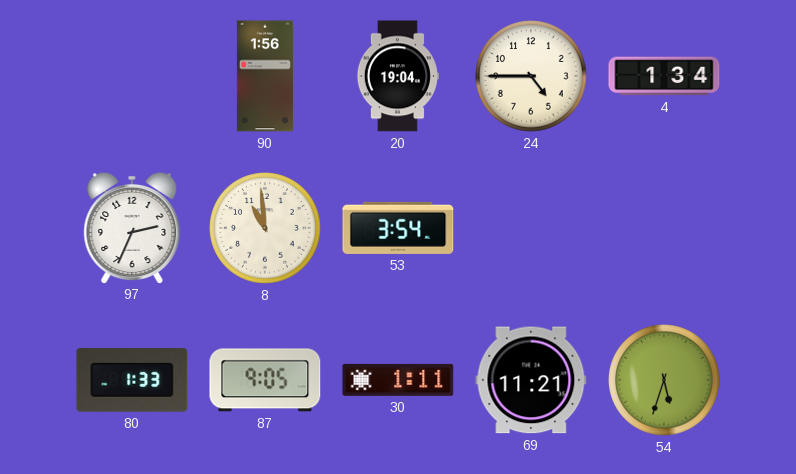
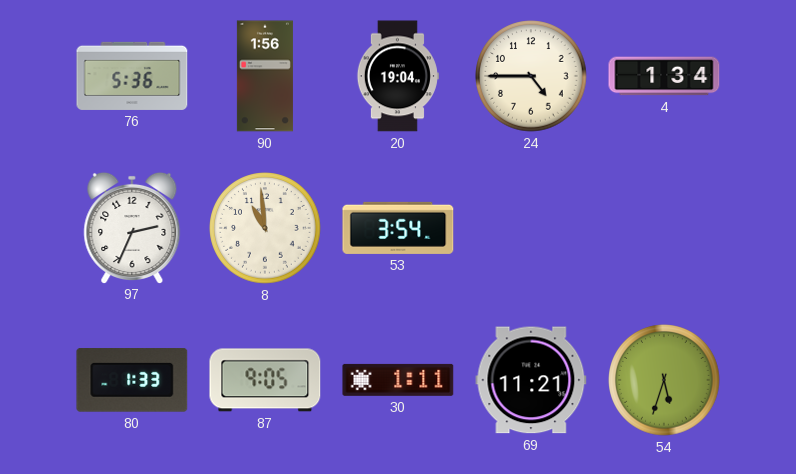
76: none -> 5:36 (132, 76)
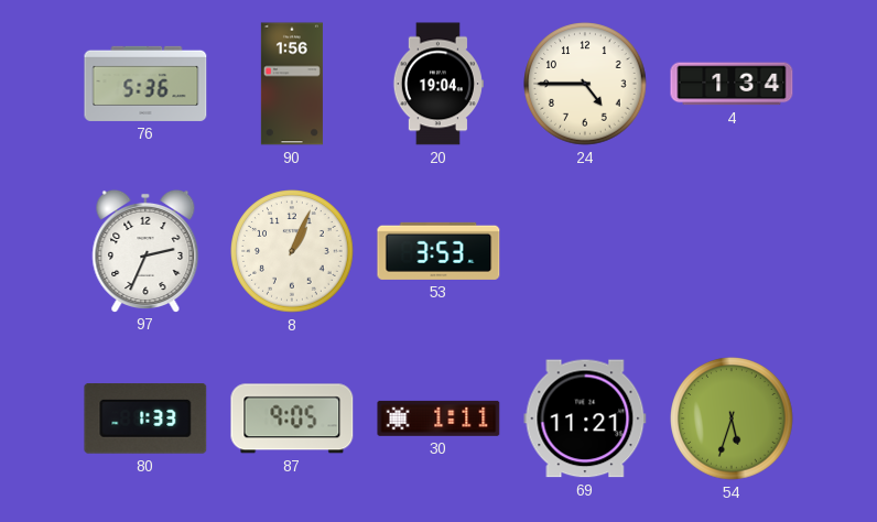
8: 10:59 -> 1:04 (292, 251)
53: 3:54 -> 3:53 (438, 251)
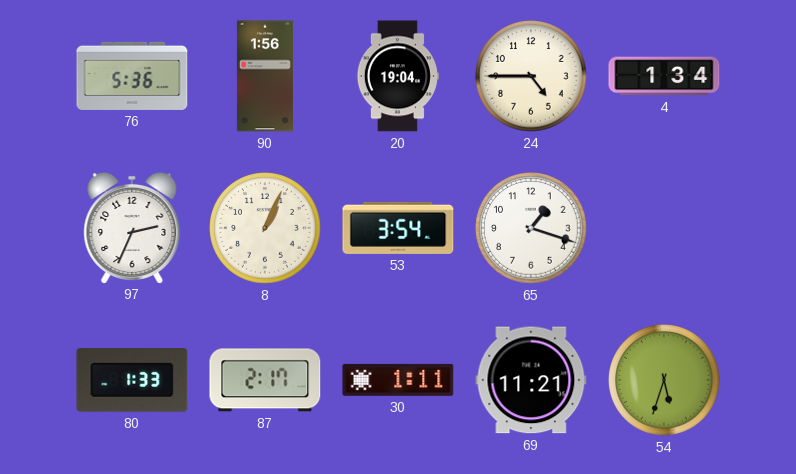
53: 3:53 -> 3:54 (398, 228)
65: none -> 1:18 (531, 228)
87: 9:05 -> 2:17 (265, 380)
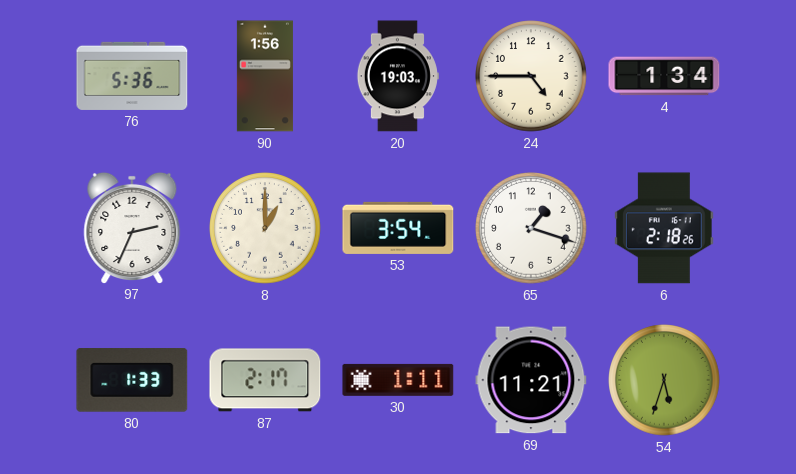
20: 19:04 -> 19:03 (398, 76)
8: 1:04 -> 1:00 (265, 228)
6: none -> 2:18 (664, 228)
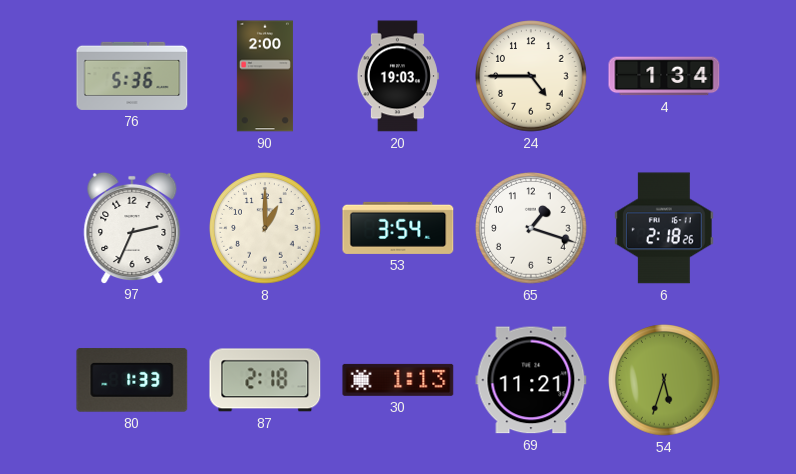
90: 1:56 -> 2:00 (265, 76)
87: 2:17 -> 2:18 (265, 380)
30: 1:11 -> 1:13 (398, 380)
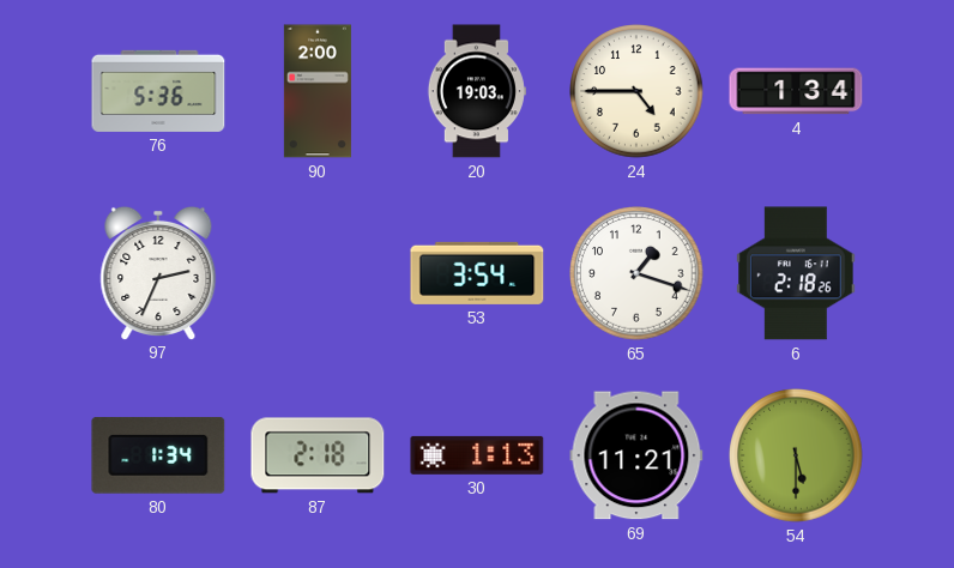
8: 1:00 -> none (265, 228)
80: 1:33 -> 1:34 (158, 457)
54: 5:33 -> 5:30 (796, 455)
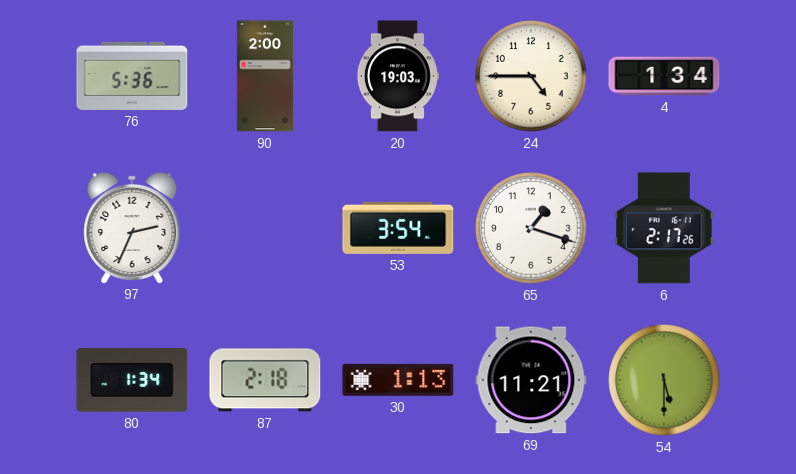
6: 2:18 -> 2:17 (664, 228)
